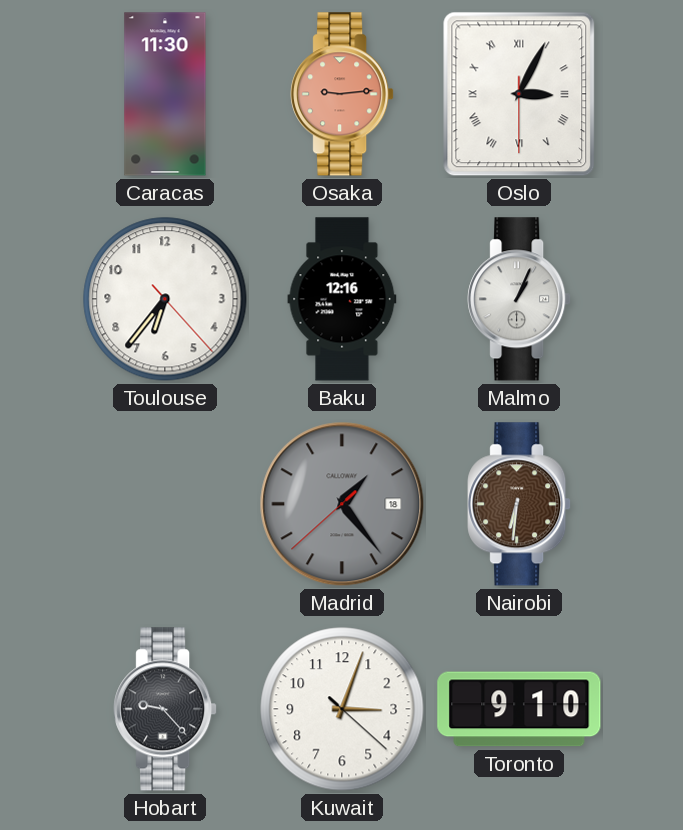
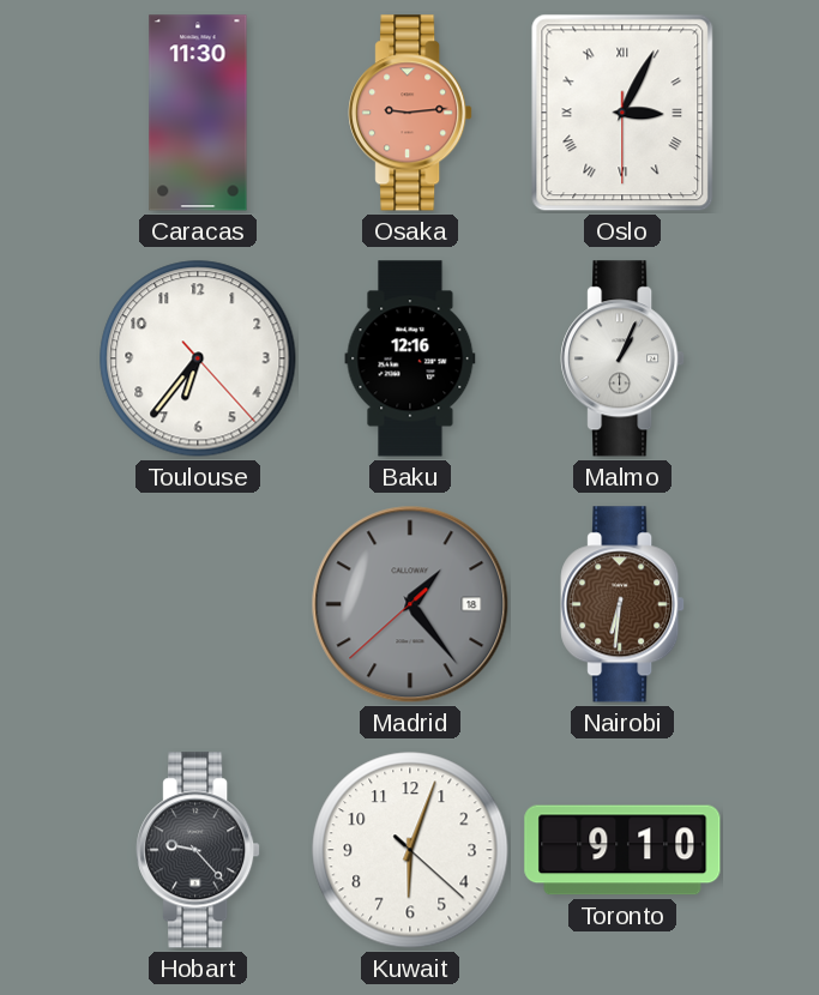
Kuwait: 3:03 -> 6:03 (410, 850)
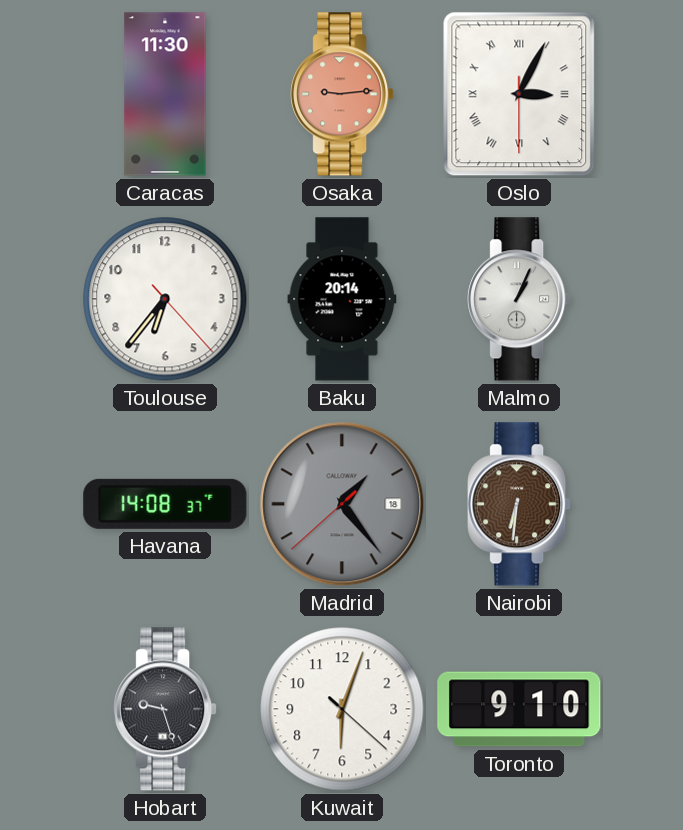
Baku: 12:16 -> 20:14 (342, 299)
Havana: none -> 14:08 (165, 504)
Hobart: 9:23 -> 9:27 (165, 709)
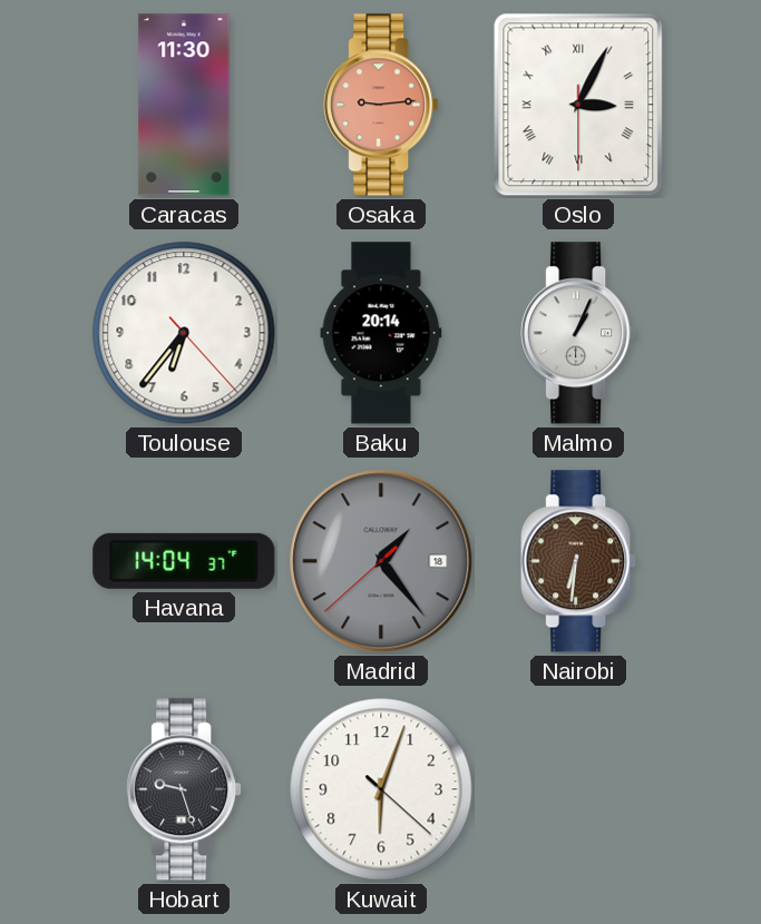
Havana: 14:08 -> 14:04 (184, 561)
Toronto: 9:10 -> none (519, 709)
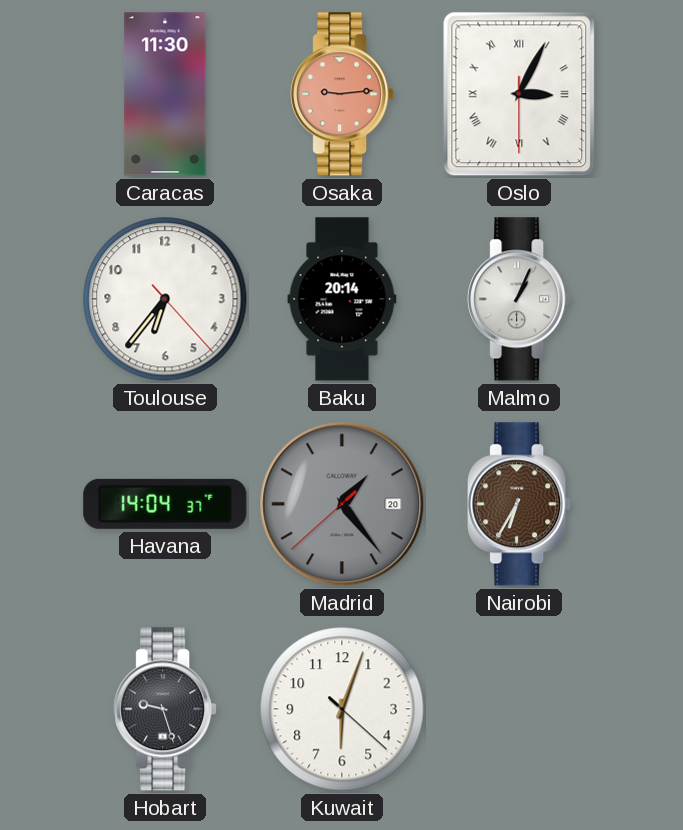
Madrid date: 18 -> 20 (342, 504)
Nairobi: 6:31 -> 6:35 (519, 504)
